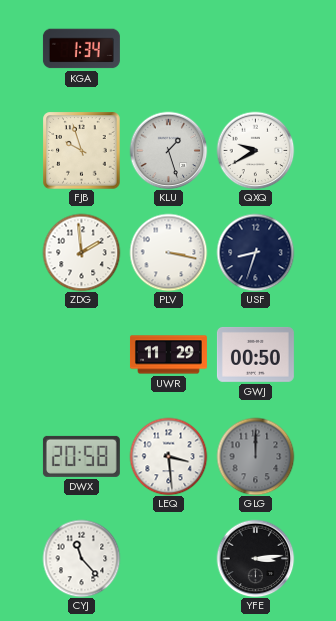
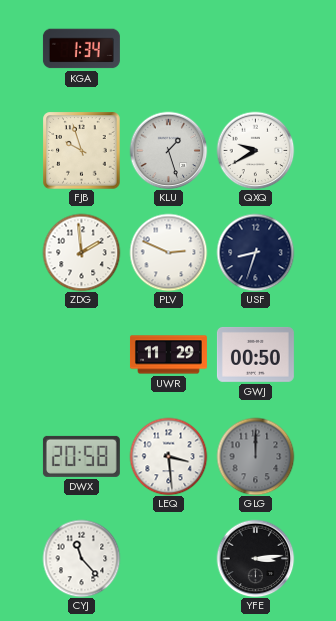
PLV: 3:17 -> 2:49 (168, 252)
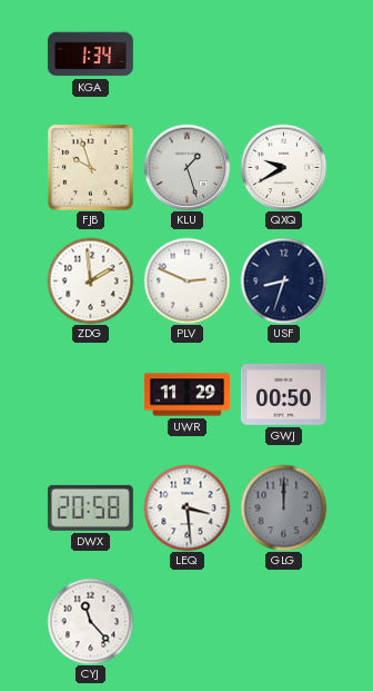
YFE: 3:14 -> none (255, 558)
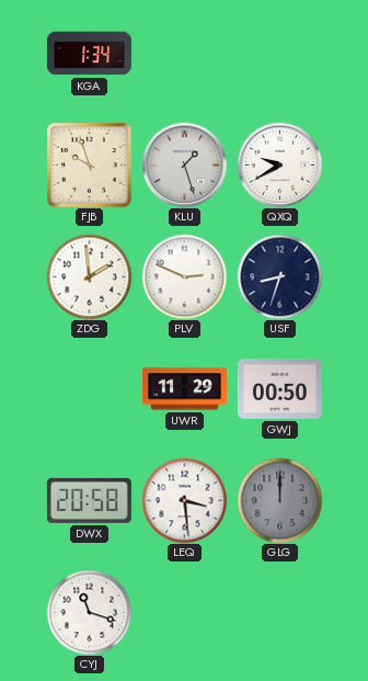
CYJ: 11:23 -> 11:18 (89, 612)
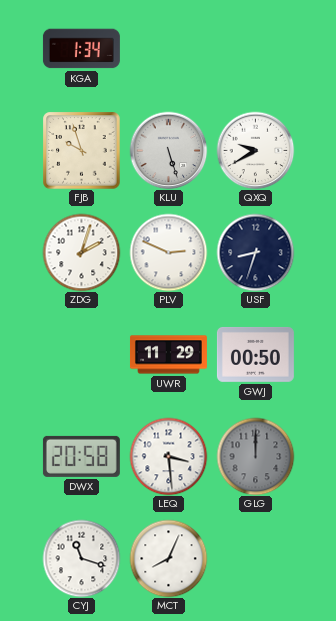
KLU: 1:27 -> 5:27 (168, 150)
ZDG: 1:59 -> 2:03 (81, 252)
MCT: none -> 8:04 (168, 558)
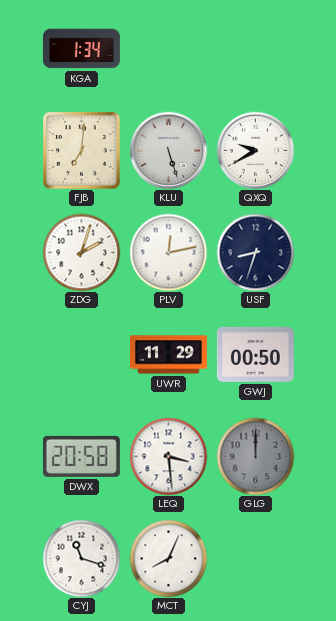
FJB: 9:57 -> 7:01 (81, 150)
PLV: 2:49 -> 12:13 (168, 252)
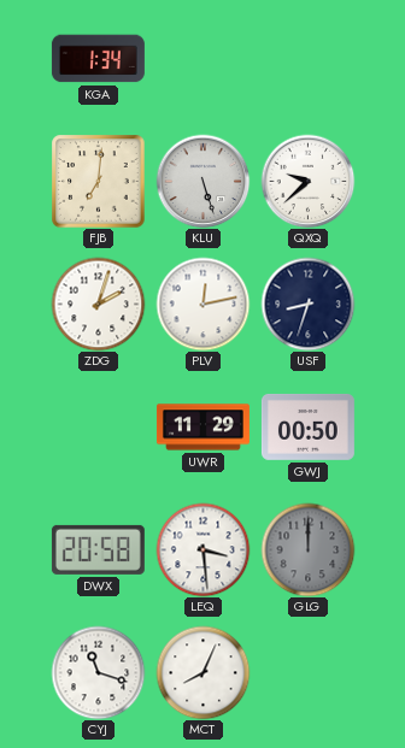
QXQ: 9:40 -> 9:38 (307, 181)
